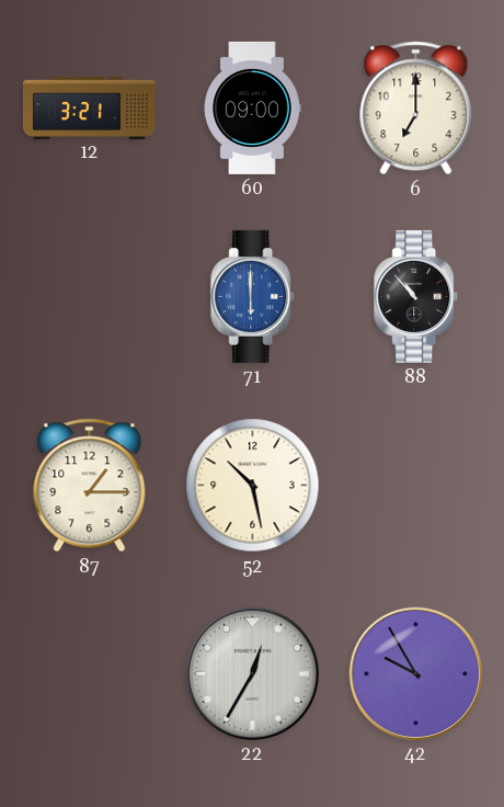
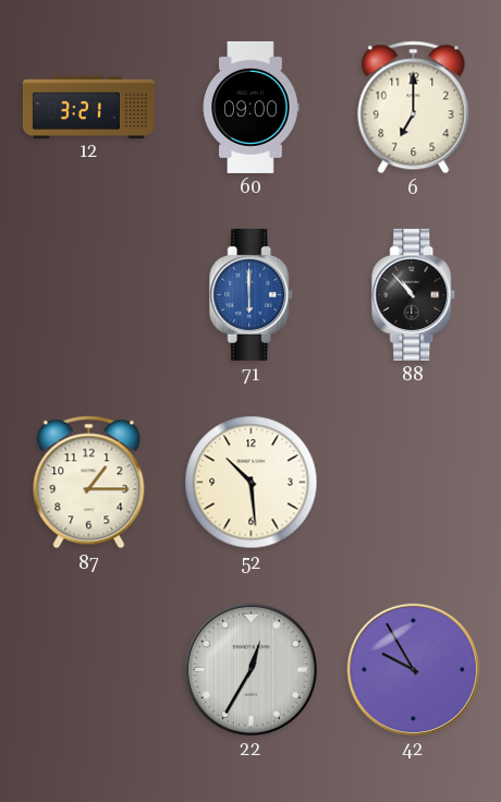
52: 10:28 -> 10:29 (252, 483)
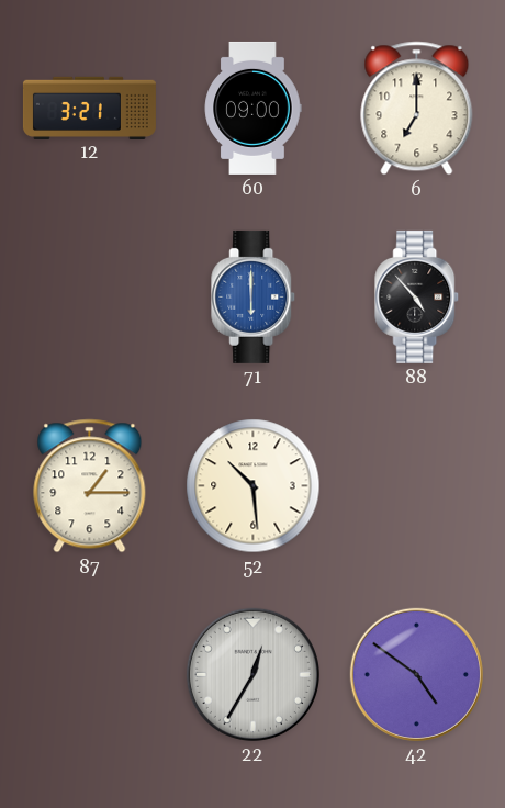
88: 10:53 -> 4:53 (417, 296)
42: 9:55 -> 4:51 (416, 674)
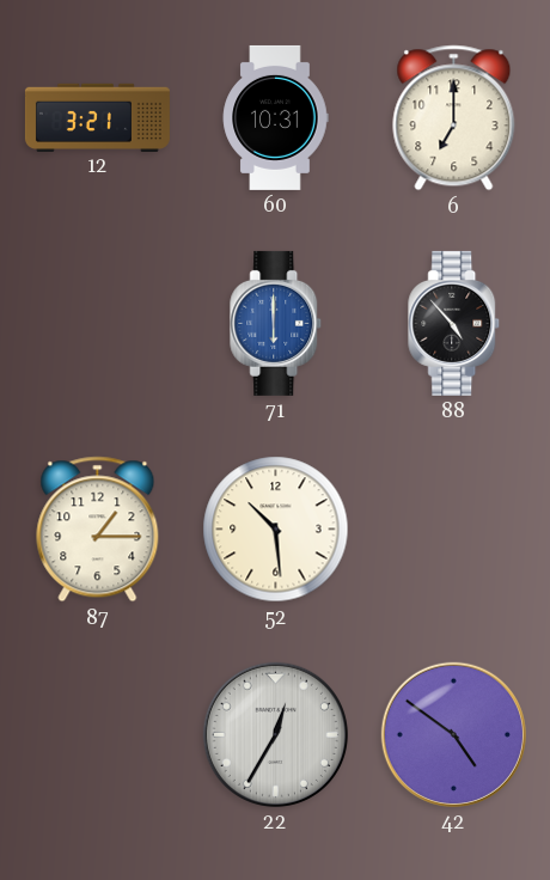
60: 09:00 -> 10:31 (275, 117)
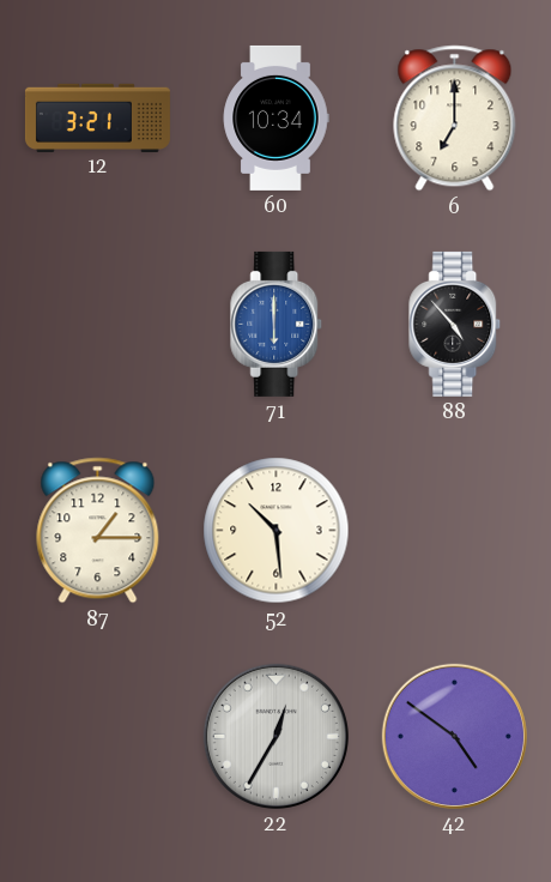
60: 10:31 -> 10:34 (275, 117)
